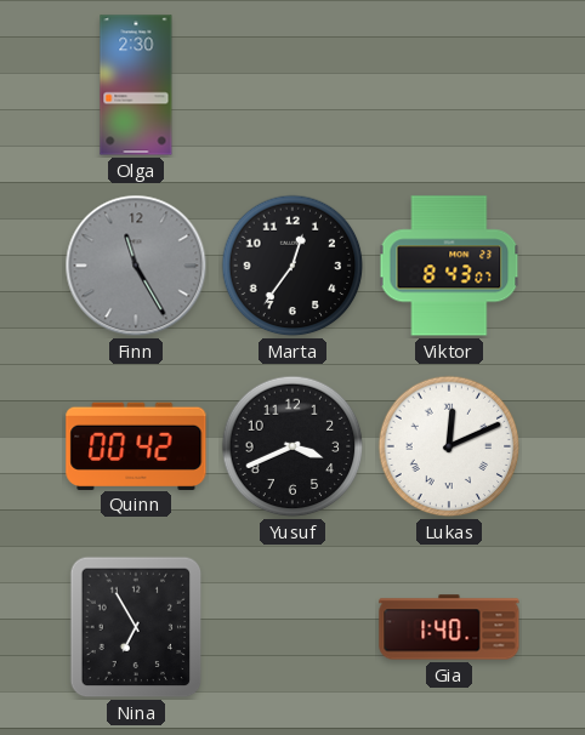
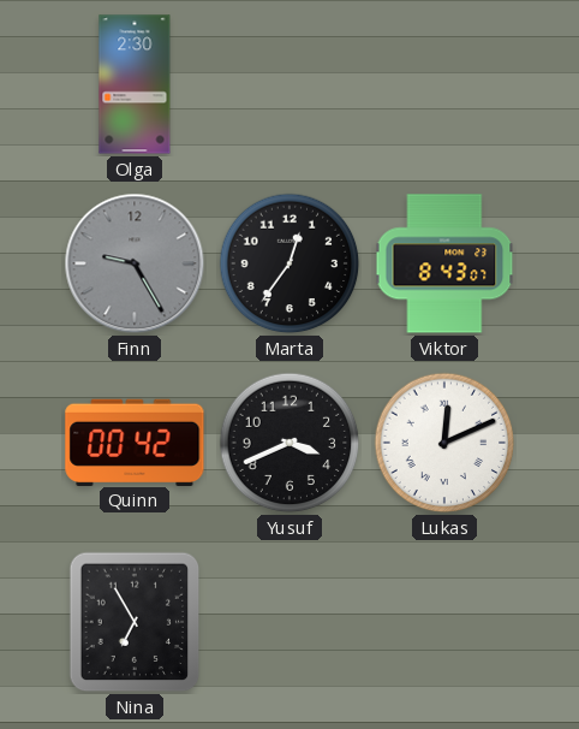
Finn: 11:25 -> 9:25 (135, 263)
Gia: 1:40 -> none (449, 627)
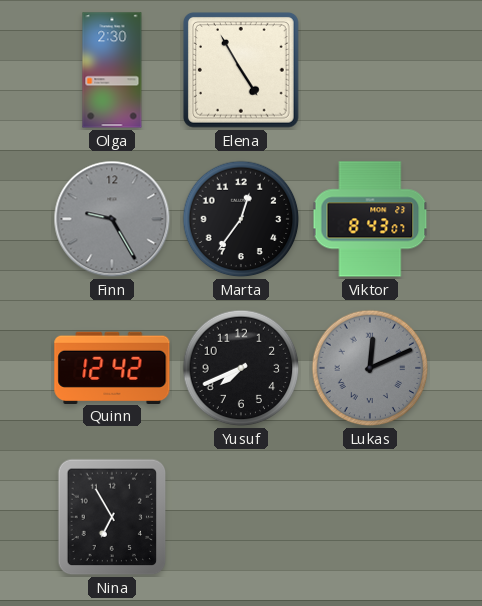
Elena: none -> 4:55 (241, 71)
Quinn: 00:42 -> 12:42 (112, 367)
Yusuf: 3:41 -> 7:41 (241, 368)
Lukas dial: white -> grey (370, 368)
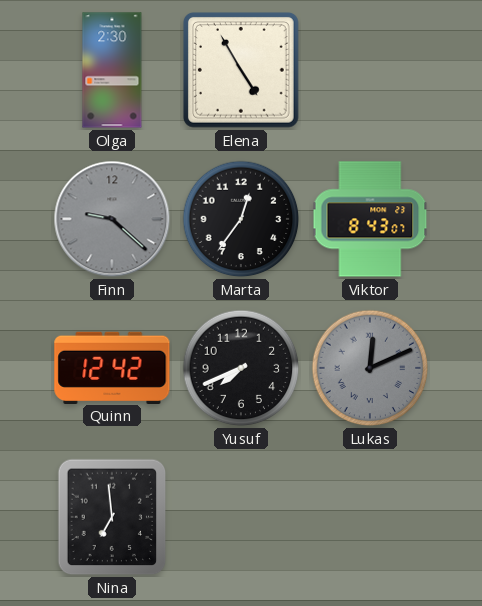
Finn: 9:25 -> 9:22 (112, 219)
Nina: 6:55 -> 6:59 (112, 517)
